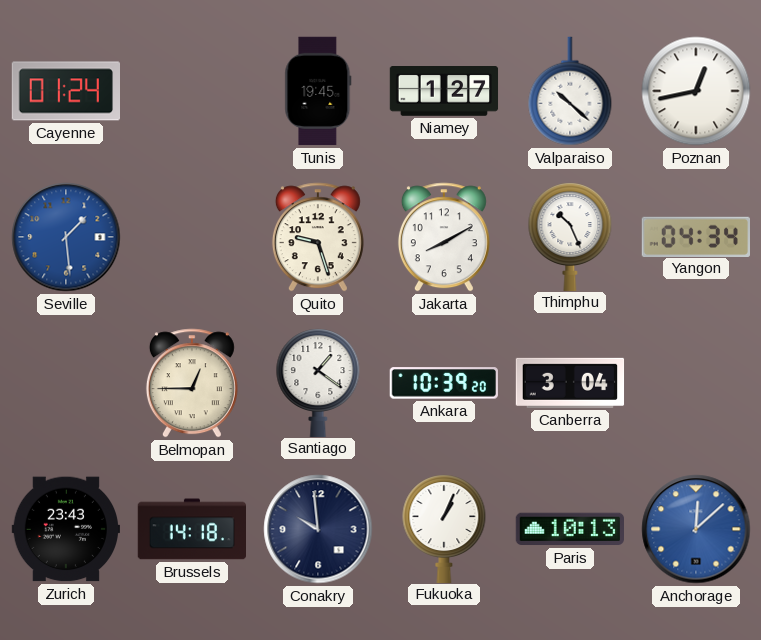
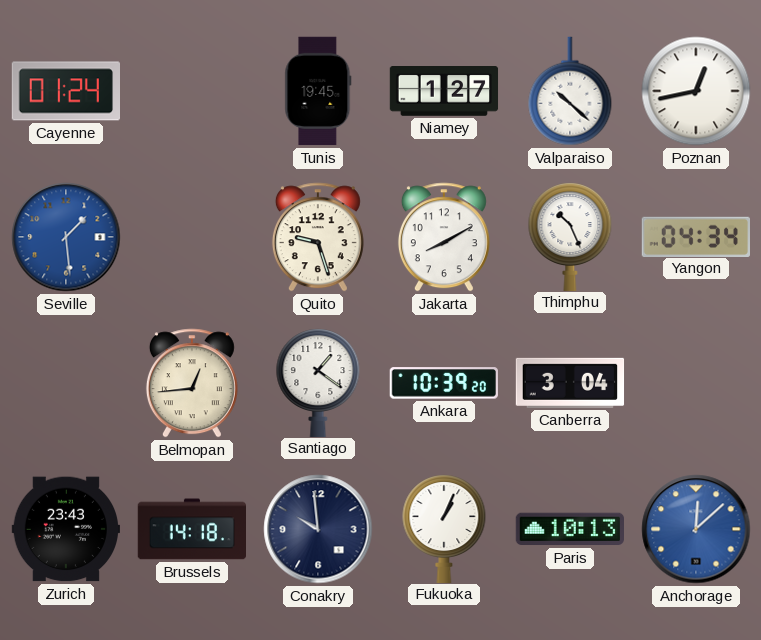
Belmopan: 12:45 -> 12:44 (192, 383)
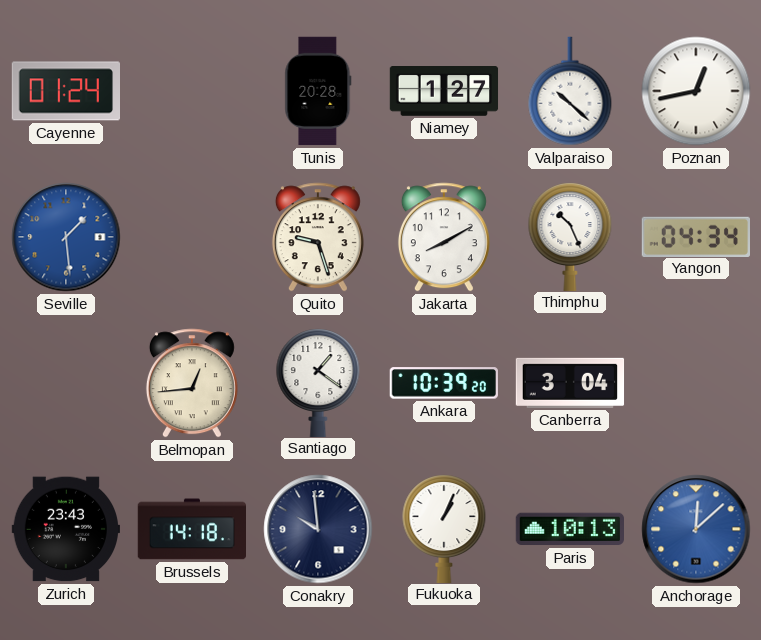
Tunis: 19:45 -> 20:28 (318, 91)
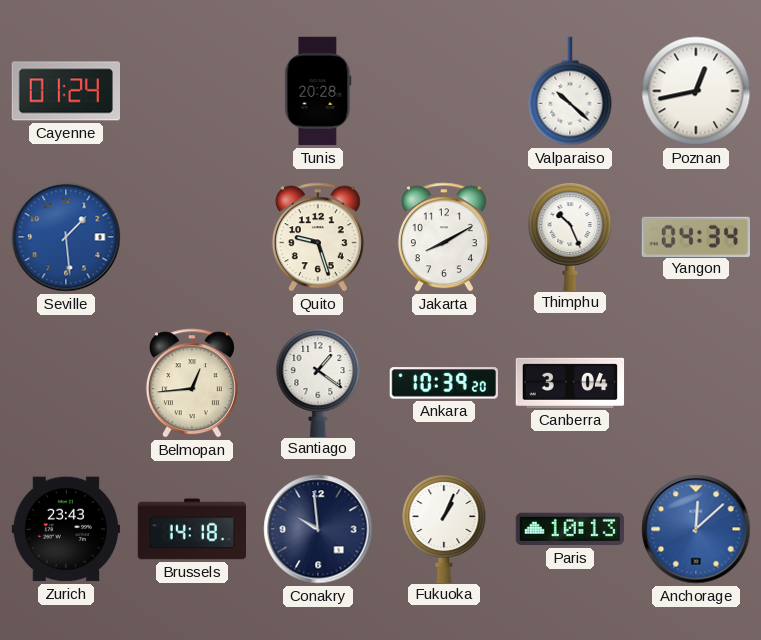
Niamey: 1:27 -> none (444, 92)
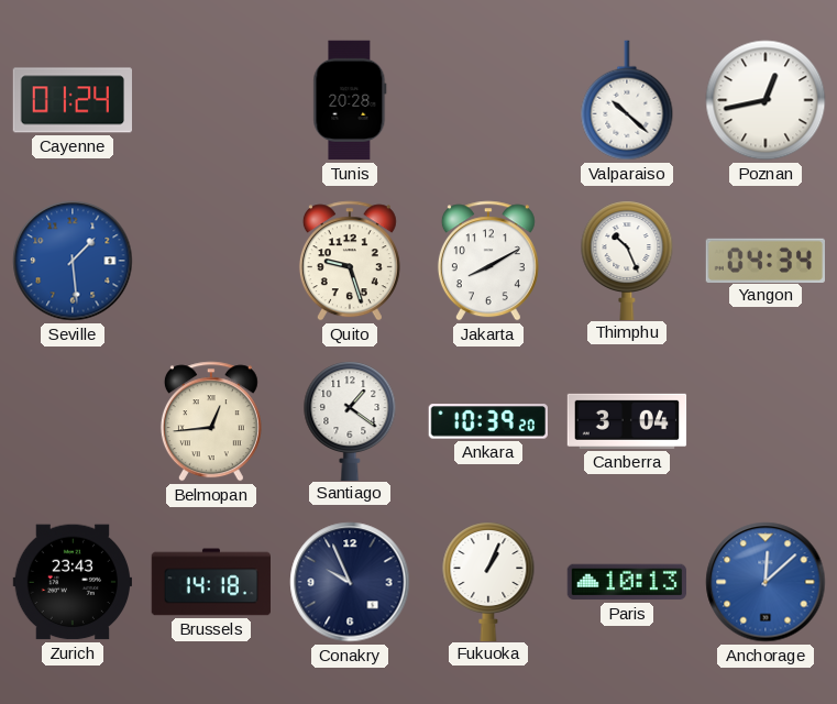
Conakry: 9:59 -> 9:56 (350, 582)
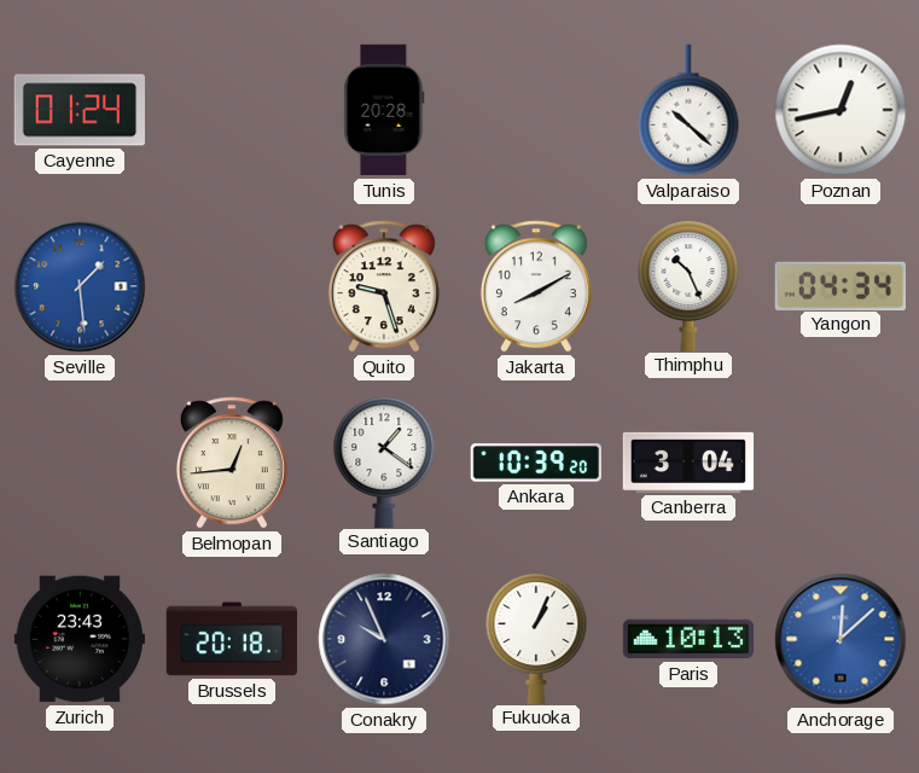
Brussels: 14:18 -> 20:18 (231, 639)
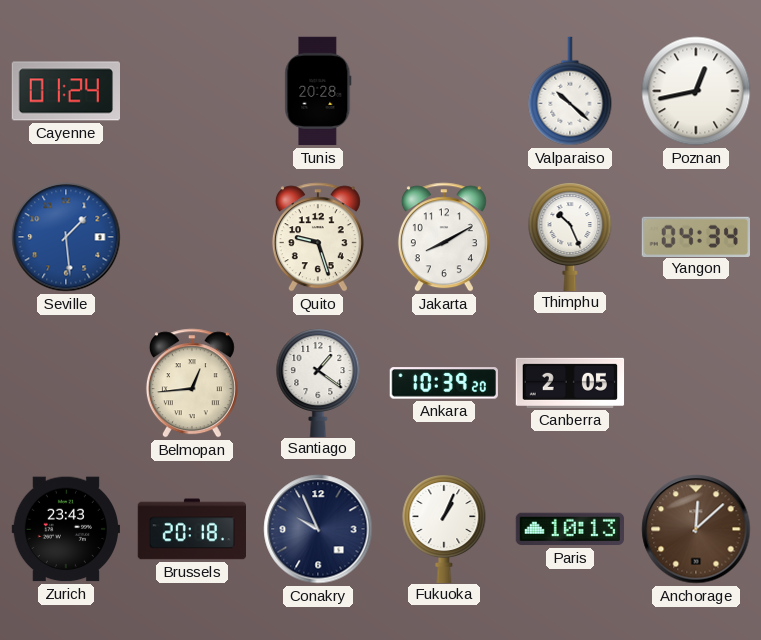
Canberra: 3:04 -> 2:05 (570, 383)
Anchorage dial: blue -> brown (696, 529)
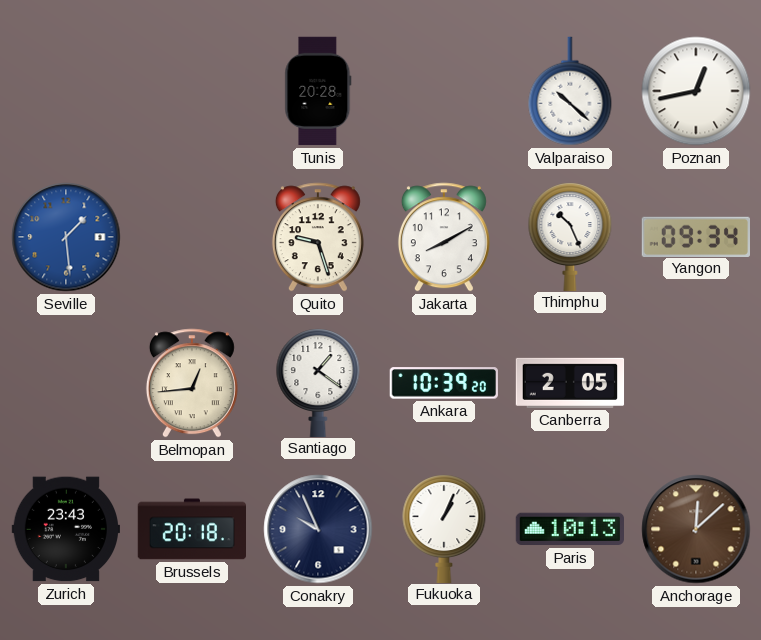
Cayenne: 01:24 -> none (65, 91)
Yangon: 04:34 -> 09:34 (695, 236)
